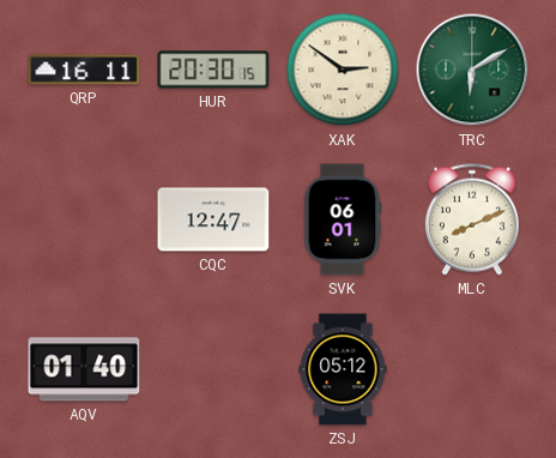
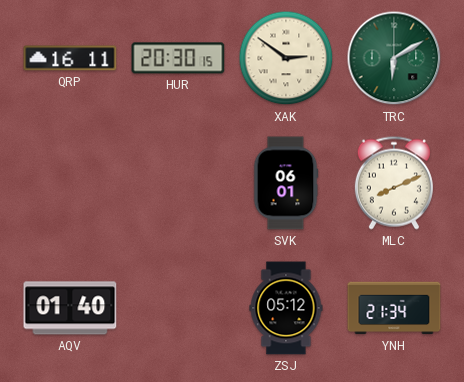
CQC: 12:47 -> none (213, 219)
YNH: none -> 21:34 (394, 308)
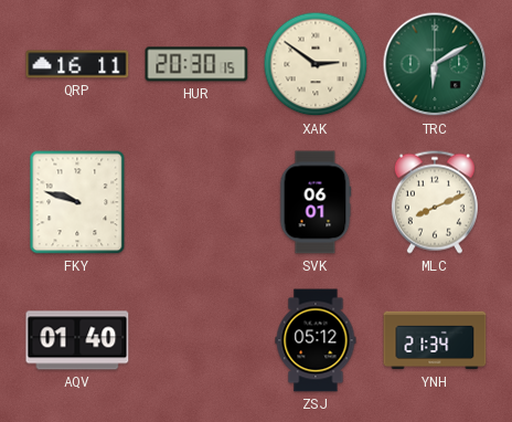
FKY: none -> 9:48 (77, 202)
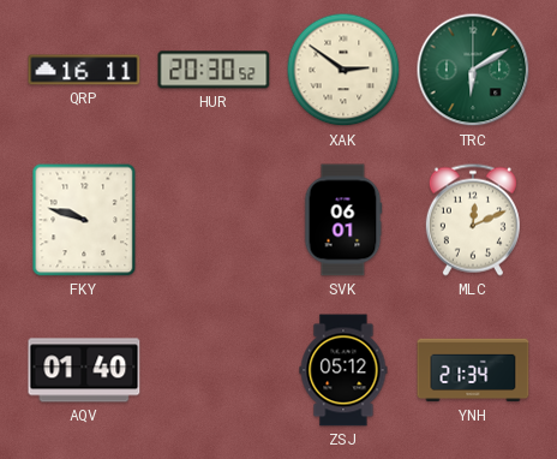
HUR: 20:30:15 -> 20:30:52 (214, 70)
MLC: 8:11 -> 12:11 (473, 220)
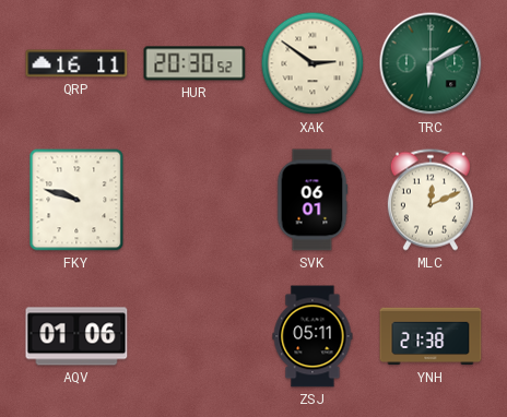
AQV: 01:40 -> 01:06 (76, 336)
ZSJ: 05:12 -> 05:11 (313, 336)
YNH: 21:34 -> 21:38 (431, 336)
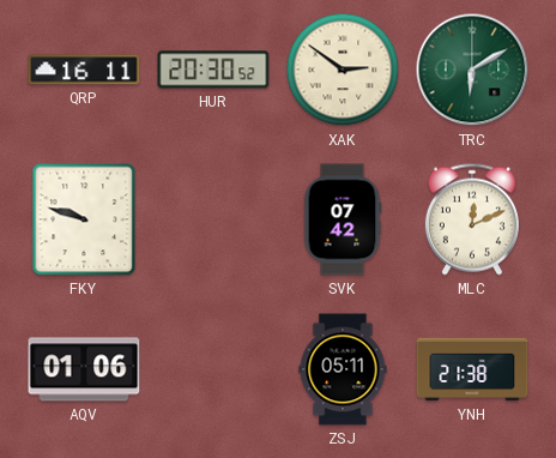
SVK: 06:01 -> 07:42 (343, 219)
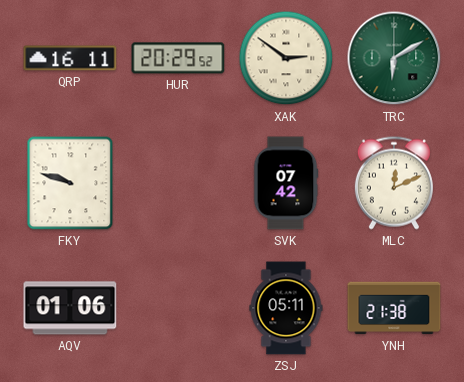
HUR: 20:30 -> 20:29 (178, 58)
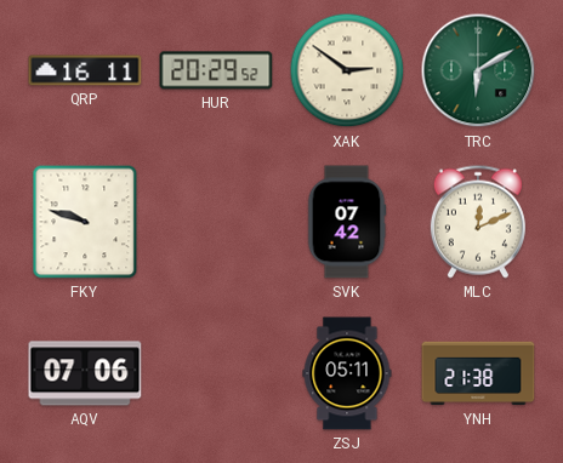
AQV: 01:06 -> 07:06 (85, 373)
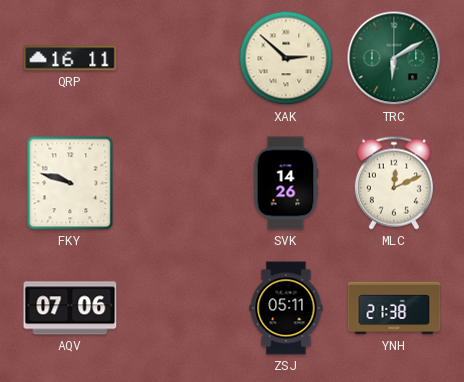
HUR: 20:29 -> none (216, 70)
XAK: 2:51 -> 2:52 (286, 58)
SVK: 07:42 -> 14:26 (286, 183)
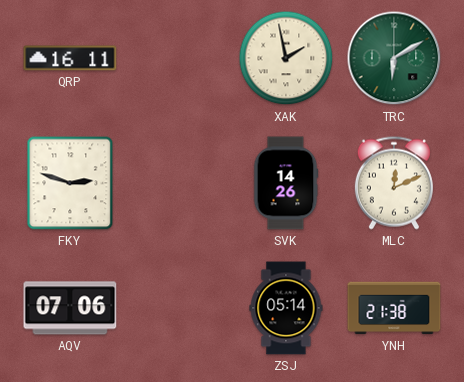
XAK: 2:52 -> 1:58 (286, 58)
FKY: 9:48 -> 2:48 (70, 183)
ZSJ: 05:11 -> 05:14 (286, 308)
